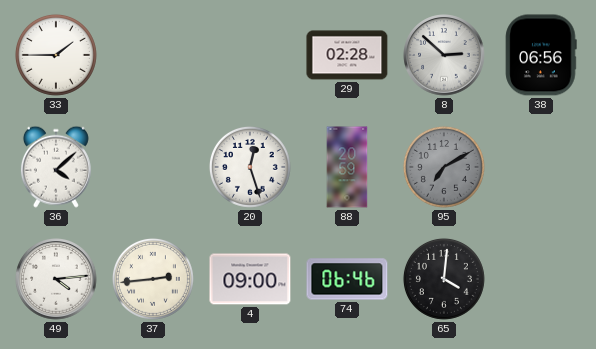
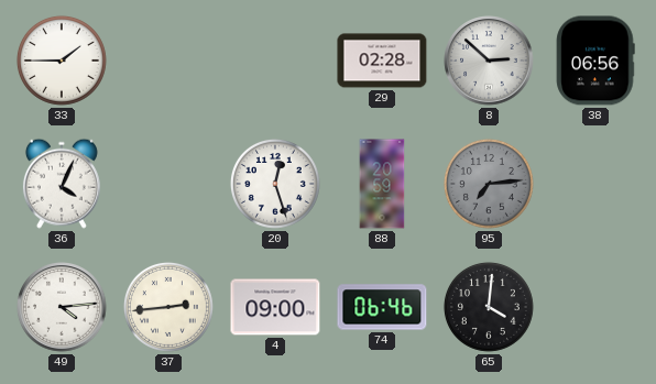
36: 4:08 -> 4:04 (62, 184)
95: 7:10 -> 7:14 (489, 184)
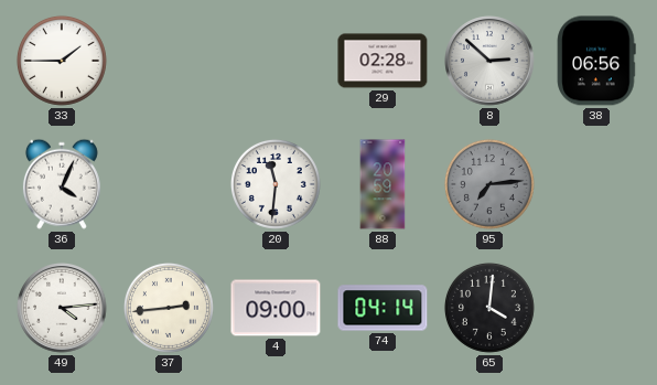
20: 12:27 -> 11:31 (276, 184)
74: 06:46 -> 04:14 (383, 308)
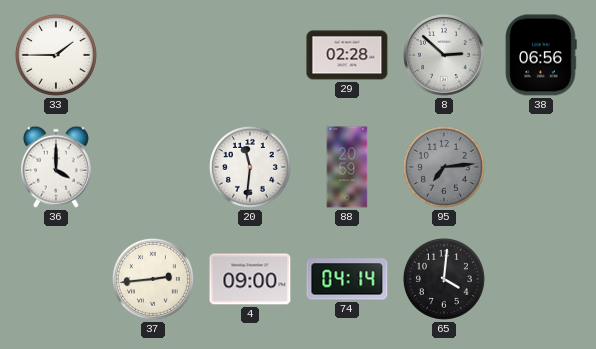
36: 4:04 -> 4:00 (56, 167)
49: 4:14 -> none (62, 308)
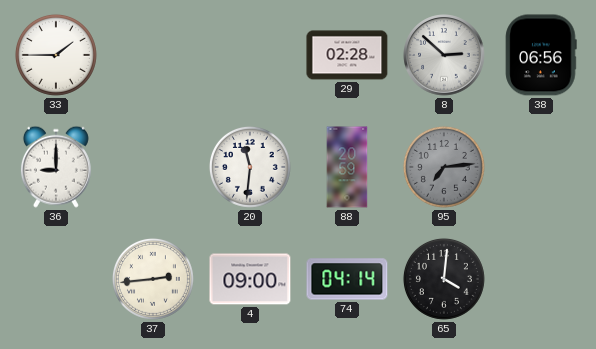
36: 4:00 -> 9:00 (56, 167)
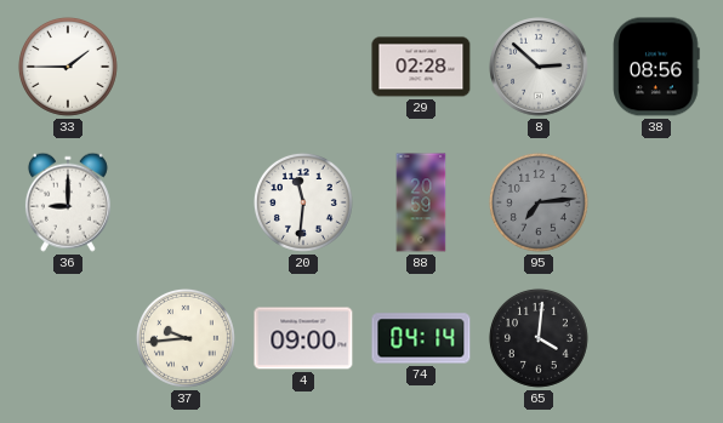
38: 06:56 -> 08:56 (656, 67)
37: 2:44 -> 9:44 (186, 338)
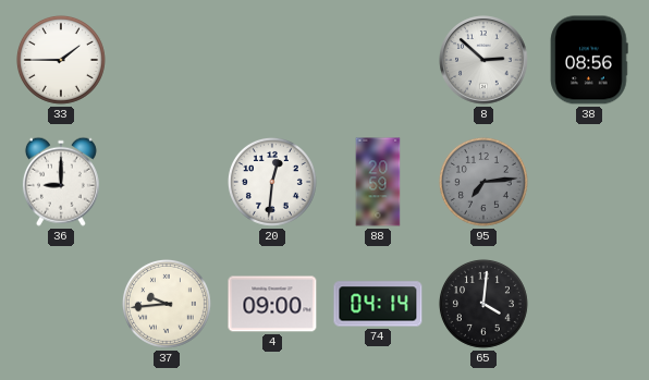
29: 02:28 -> none (421, 67)
20: 11:31 -> 12:31 (272, 182)
